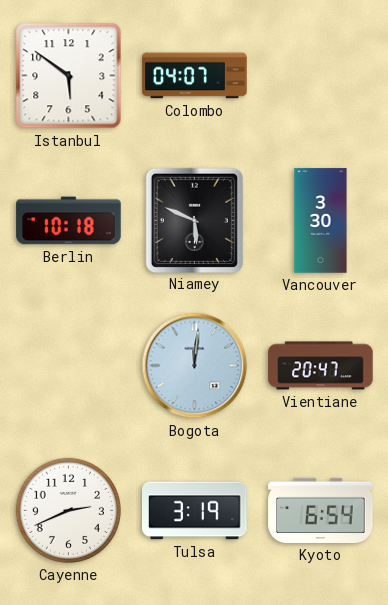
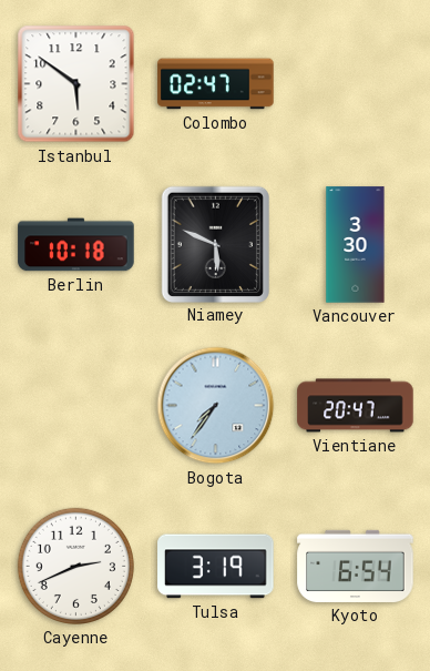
Colombo: 04:07 -> 02:47 (216, 84)
Bogota: 12:01 -> 7:36 (216, 406)
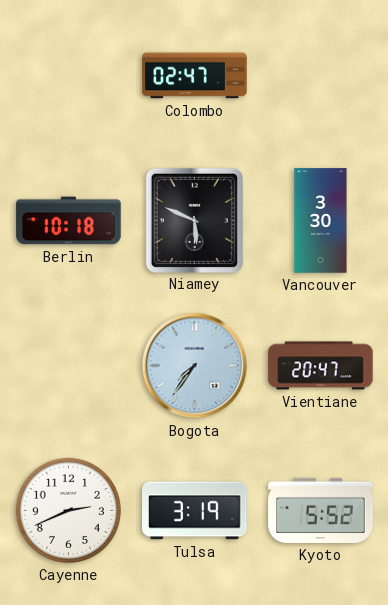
Istanbul: 5:51 -> none (76, 84)
Kyoto: 6:54 -> 5:52 (321, 510)
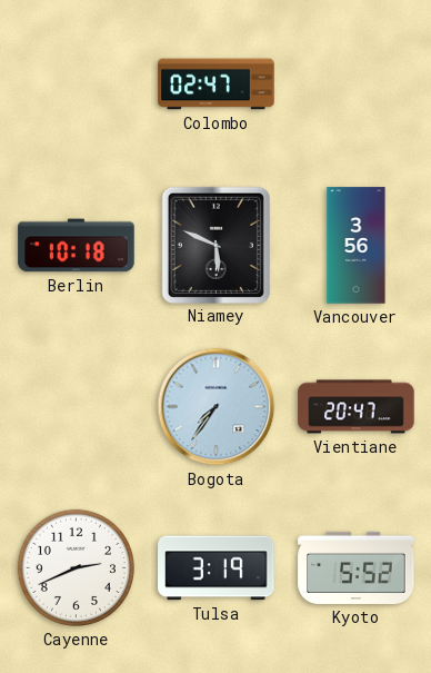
Vancouver: 3:30 -> 3:56 (357, 246)
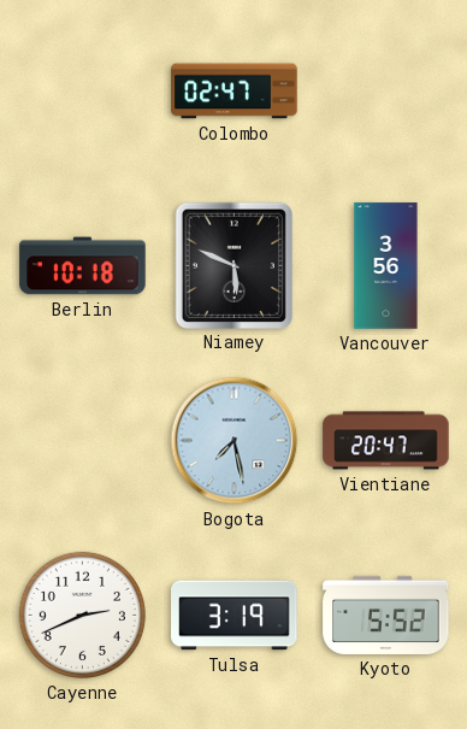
Bogota: 7:36 -> 7:28 (235, 441)
